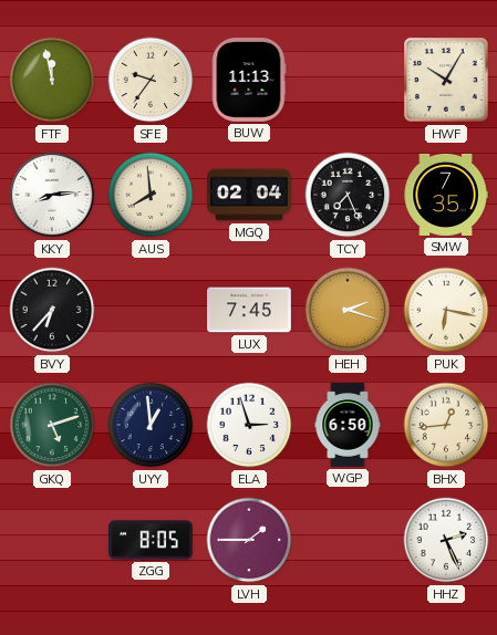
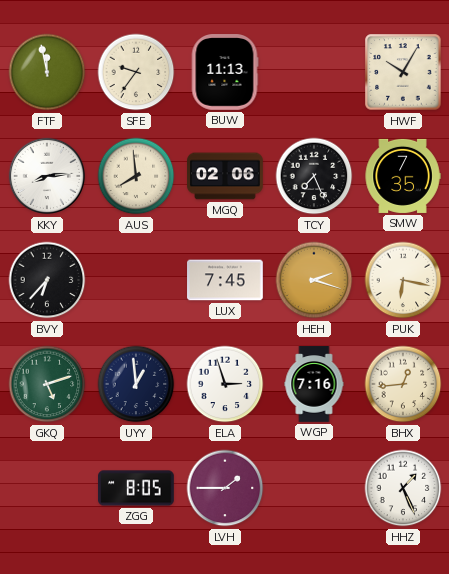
MGQ: 02:04 -> 02:06 (225, 176)
WGP: 6:50 -> 7:16 (314, 384)
HHZ: 2:26 -> 1:26 (403, 488)
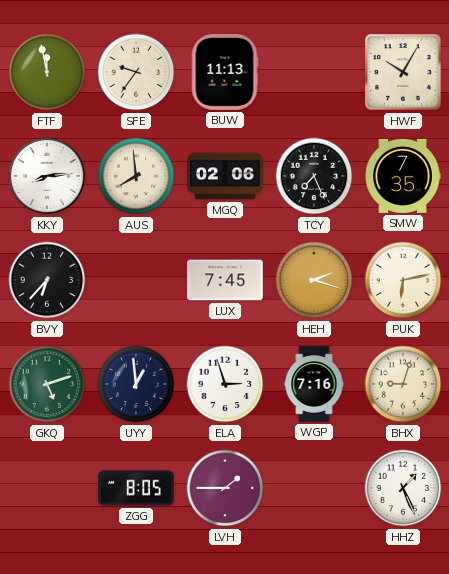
PUK: 6:17 -> 6:13 (403, 280)
BHX: 12:44 -> 9:03 (403, 384)
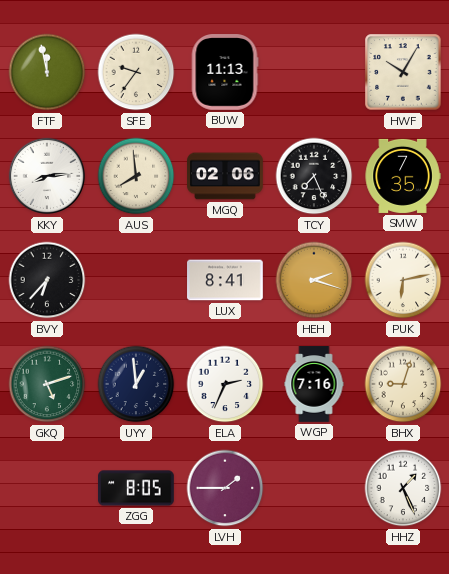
LUX: 7:45 -> 8:41 (225, 280)
ELA: 2:57 -> 2:34 (225, 384)
